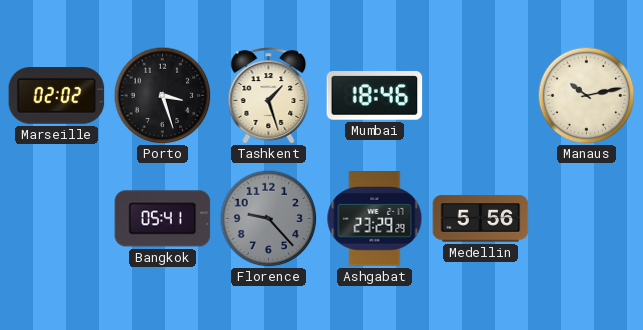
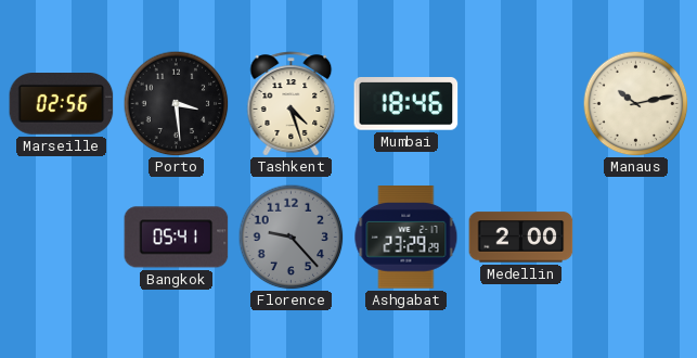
Marseille: 02:02 -> 02:56 (62, 104)
Porto: 3:27 -> 3:29 (176, 103)
Tashkent: 1:27 -> 4:27 (292, 104)
Medellin: 5:56 -> 2:00 (521, 238)
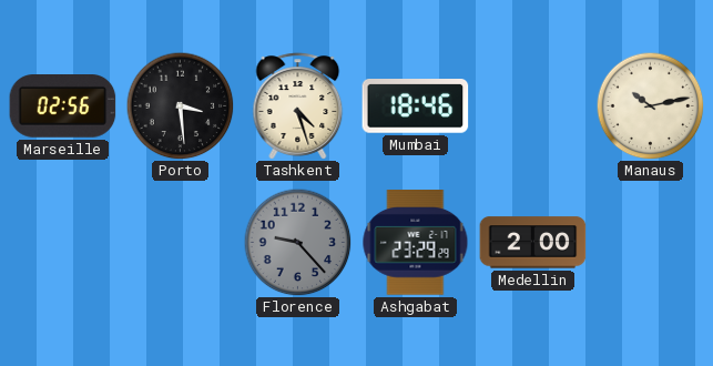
Bangkok: 05:41 -> none (177, 238)
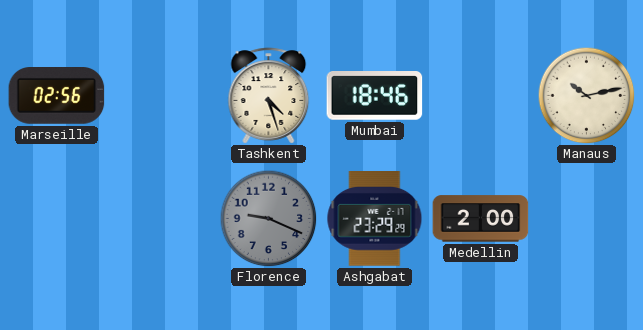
Porto: 3:29 -> none (180, 105)
Florence: 9:23 -> 9:19 (268, 218)
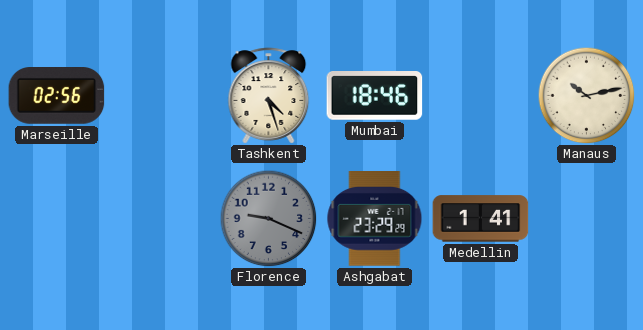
Medellin: 2:00 -> 1:41 (481, 219)
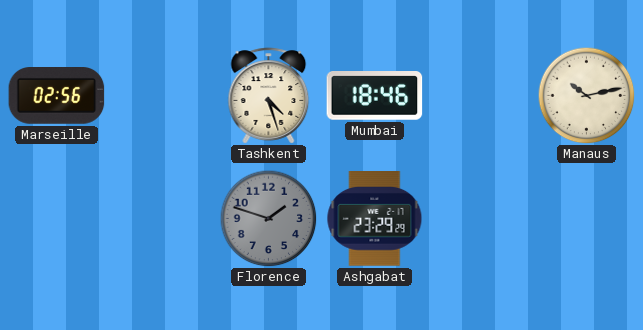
Florence: 9:19 -> 1:48 (268, 218)
Medellin: 1:41 -> none (481, 219)
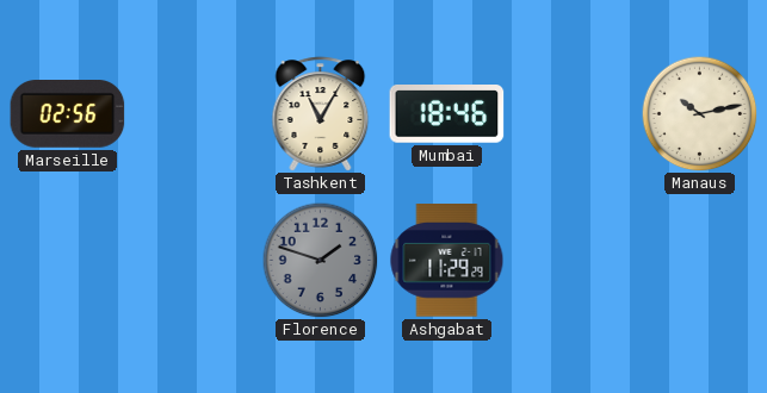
Tashkent: 4:27 -> 11:05 (321, 114)
Ashgabat: 23:29 -> 11:29 (447, 261)
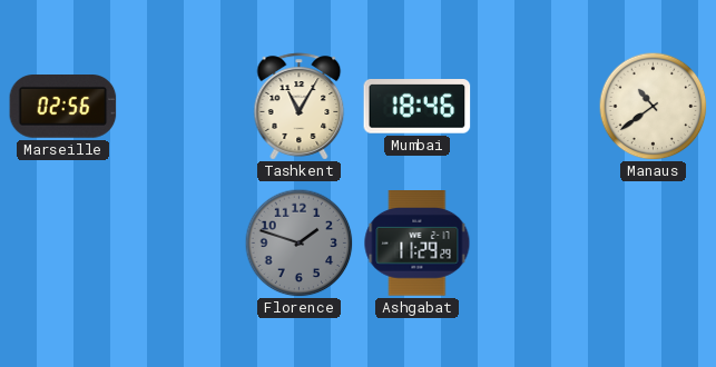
Manaus: 10:13 -> 10:39 (653, 106)
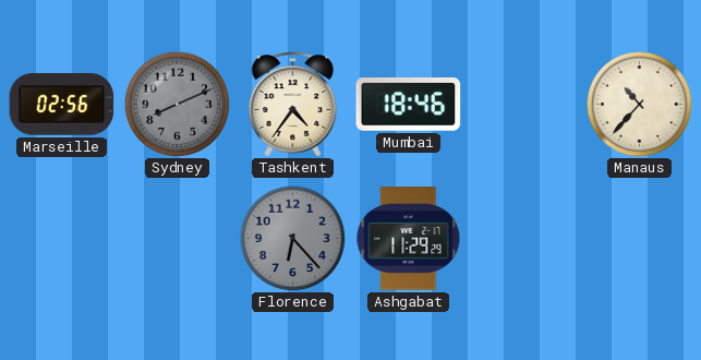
Sydney: none -> 8:11 (177, 104)
Tashkent: 11:05 -> 4:36 (293, 105)
Manaus: 10:39 -> 10:37 (639, 104)
Florence: 1:48 -> 6:23 (292, 238)
